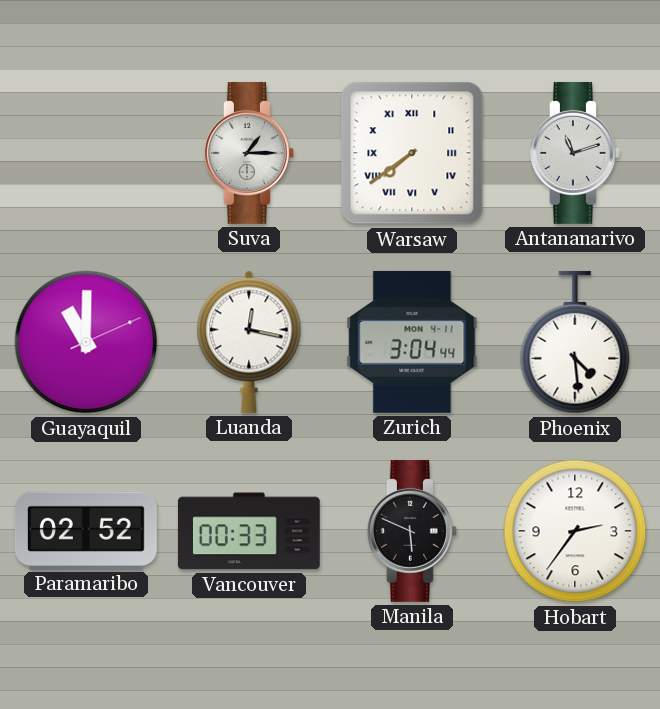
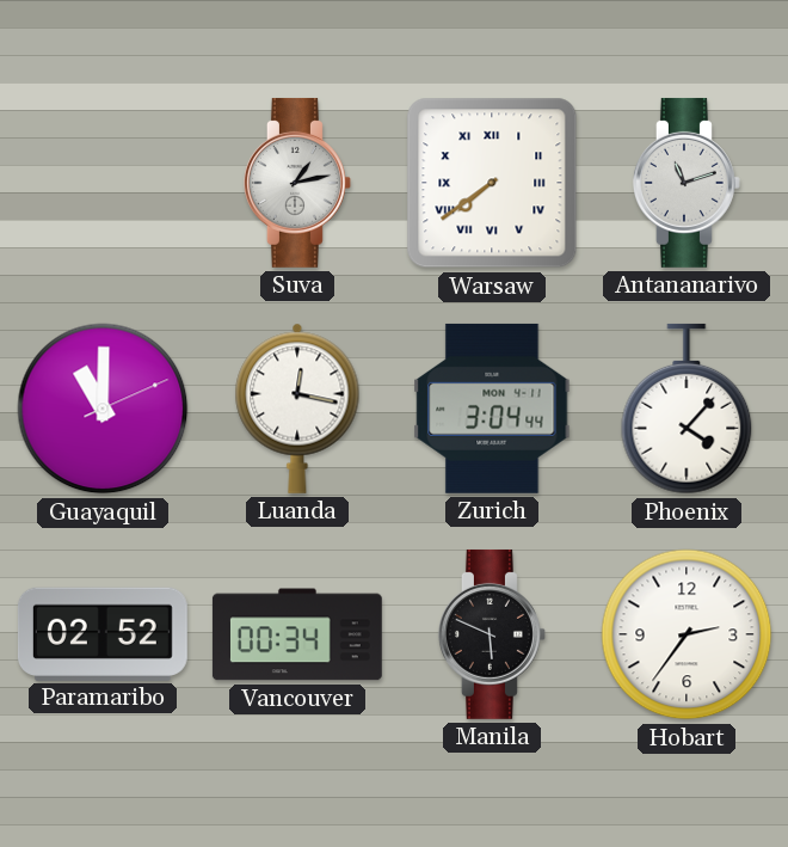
Suva: 1:15 -> 1:13 (297, 183)
Phoenix: 4:29 -> 4:07 (687, 409)
Vancouver: 00:33 -> 00:34 (297, 634)
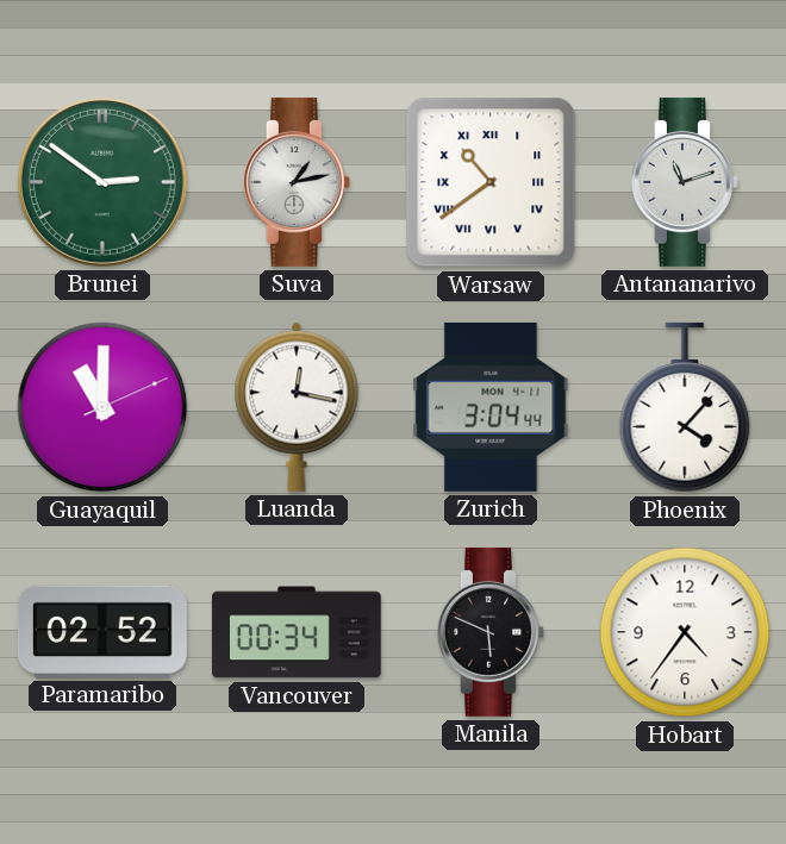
Brunei: none -> 2:51 (102, 182)
Warsaw: 7:39 -> 10:39 (491, 182)
Hobart: 2:36 -> 4:36 (685, 632)
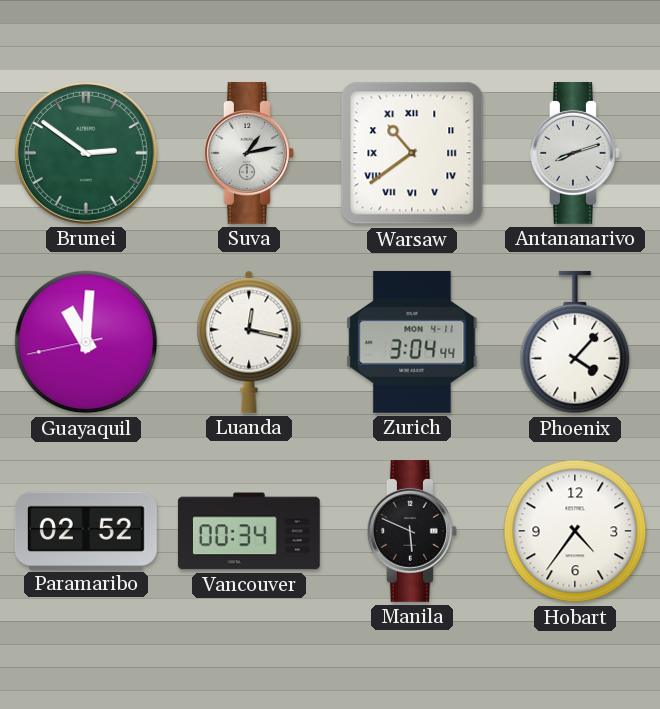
Antananarivo: 11:12 -> 8:12 (575, 153)
Guayaquil: 11:00:11 -> 11:00:43 (86, 342)
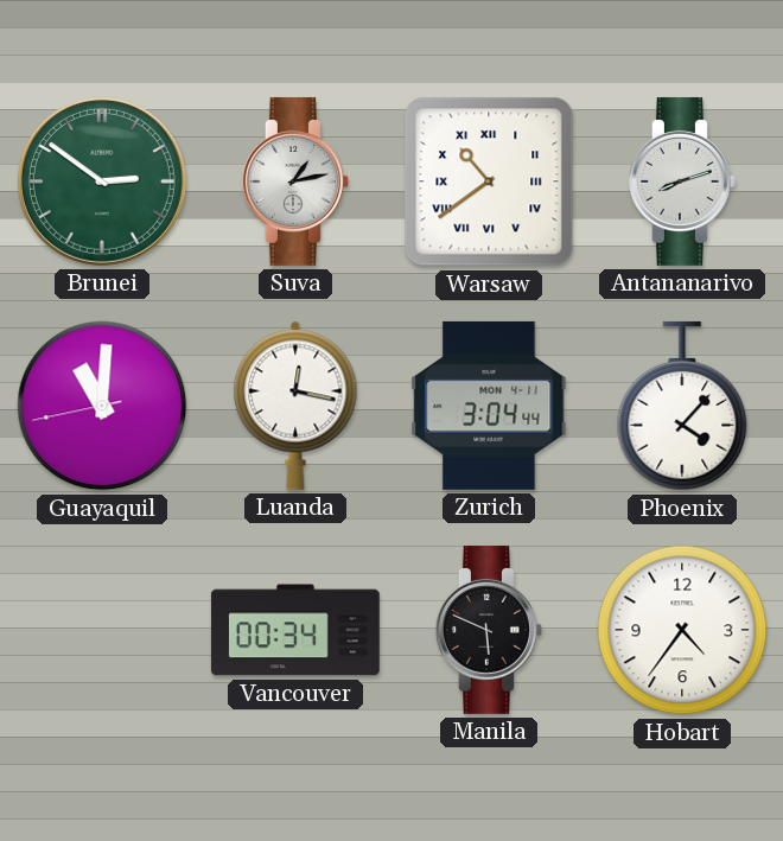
Paramaribo: 02:52 -> none (86, 530)
